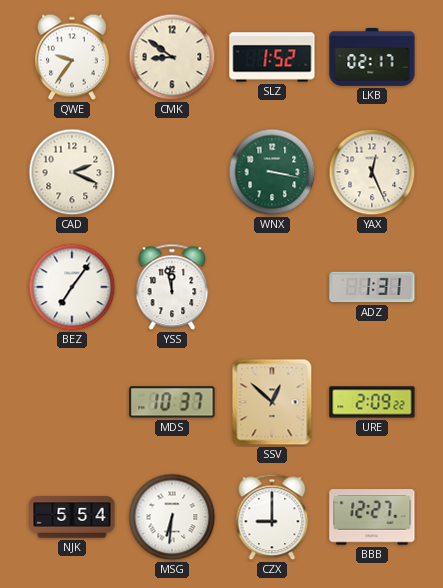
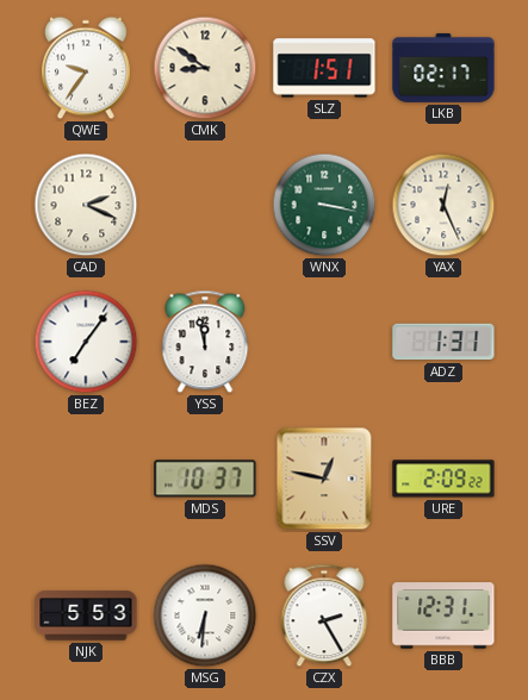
SLZ: 1:52 -> 1:51 (324, 68)
SSV: 12:52 -> 12:47 (324, 479)
NJK: 5:54 -> 5:53 (86, 615)
CZX: 9:00 -> 2:25 (324, 615)
BBB: 12:27 -> 12:31 (443, 615)
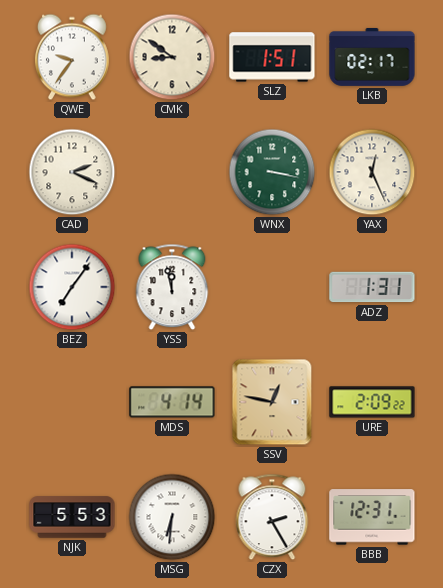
MDS: 10:37 -> 4:14 (172, 402)
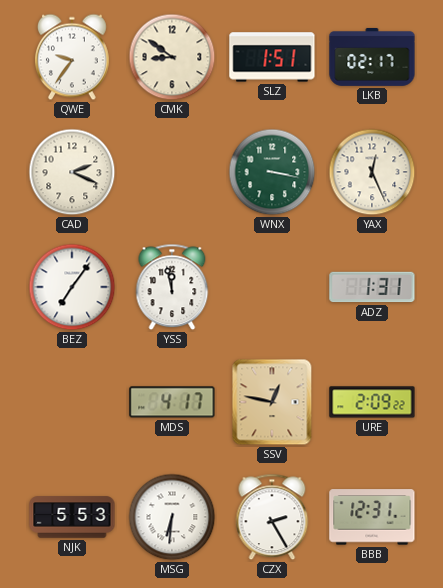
MDS: 4:14 -> 4:17 (172, 402)
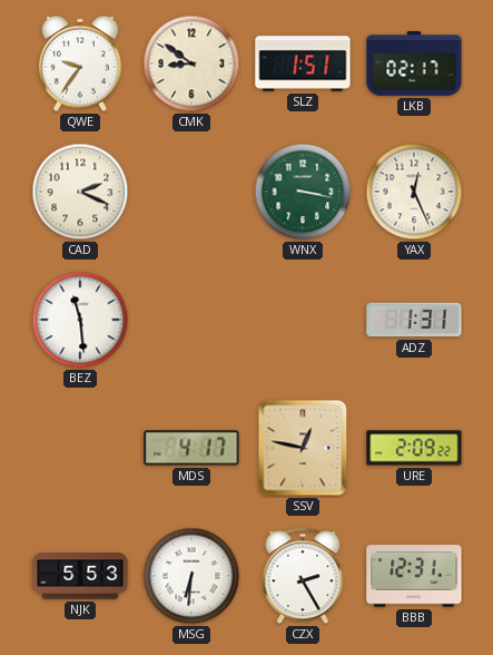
BEZ: 7:06 -> 11:29 (80, 320)
YSS: 11:58 -> none (172, 287)
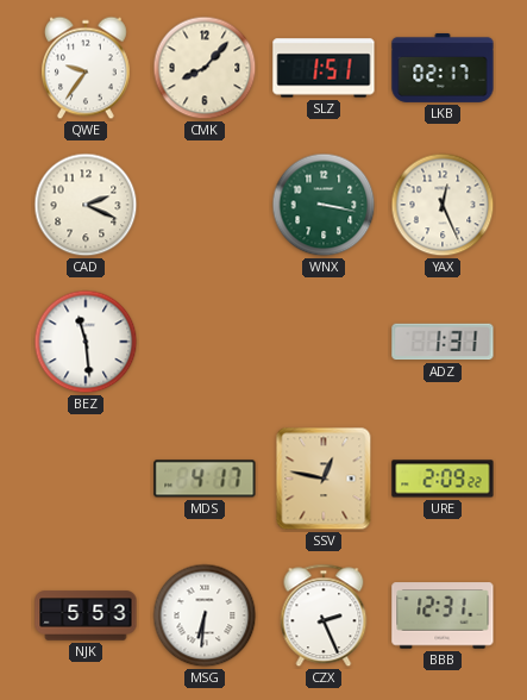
CMK: 8:51 -> 8:07 (205, 68)
CZX: 2:25 -> 2:26 (324, 615)
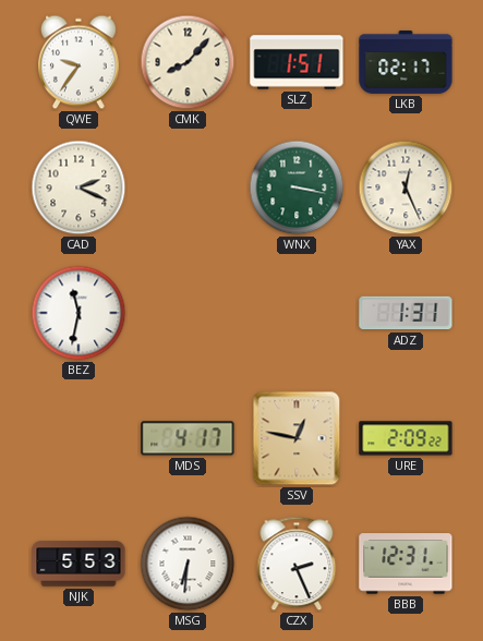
BEZ: 11:29 -> 11:32 (79, 313)
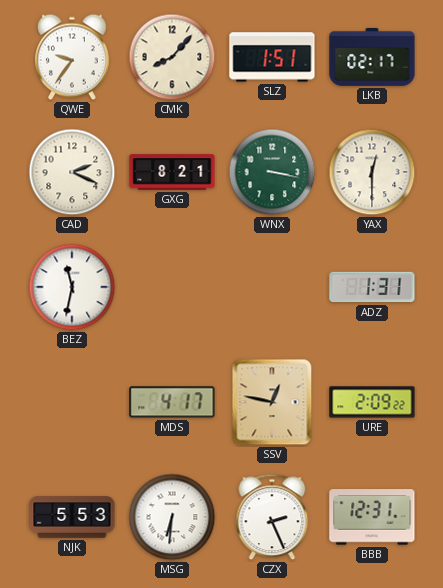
GXG: none -> 8:21 (172, 172)
YAX: 12:26 -> 12:30 (372, 172)
